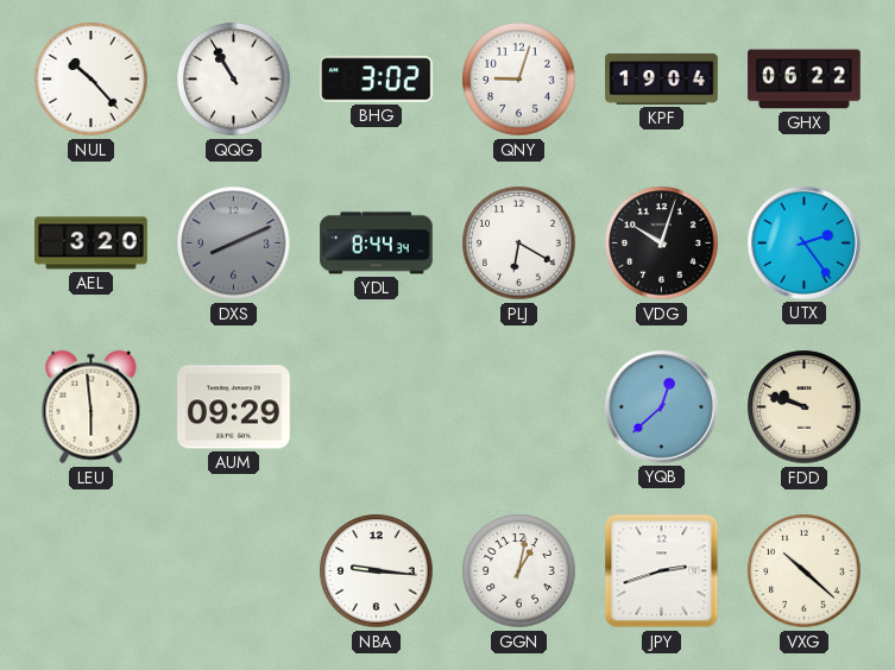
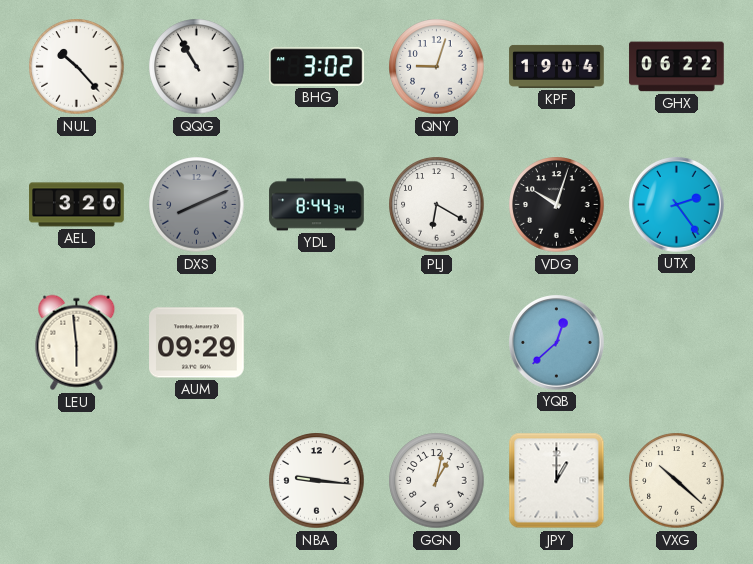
FDD: 9:48 -> none (805, 407)
JPY: 2:42 -> 1:00 (557, 481)
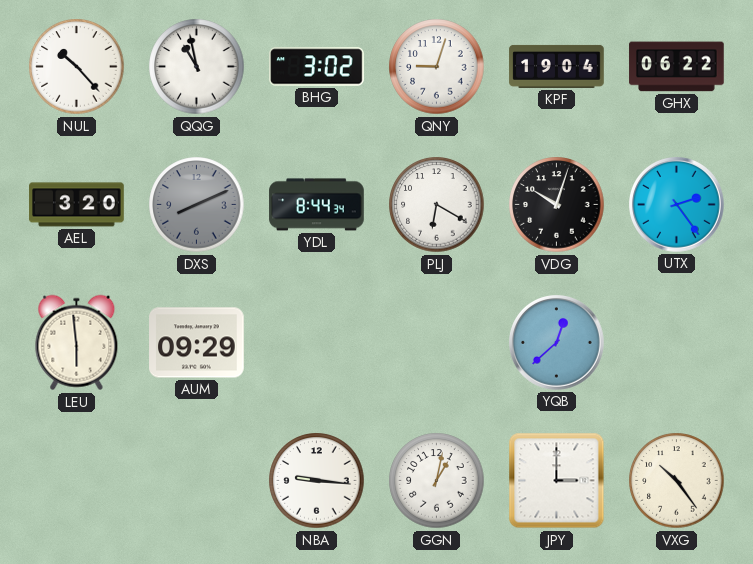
QQG: 10:55 -> 10:58 (197, 67)
JPY: 1:00 -> 3:00 (557, 481)
VXG: 10:22 -> 10:24 (677, 481)
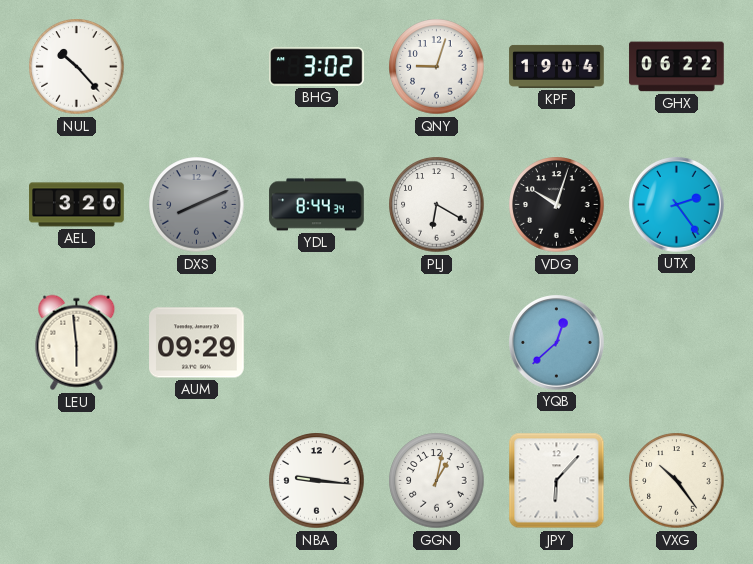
QQG: 10:58 -> none (197, 67)
JPY: 3:00 -> 6:07 (557, 481)
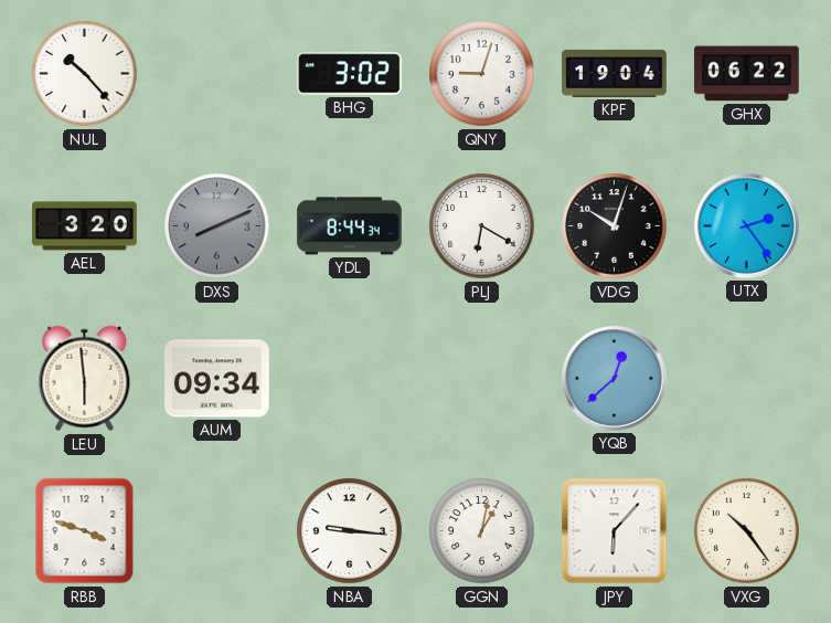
AUM: 09:29 -> 09:34 (217, 379)
RBB: none -> 3:48 (85, 531)
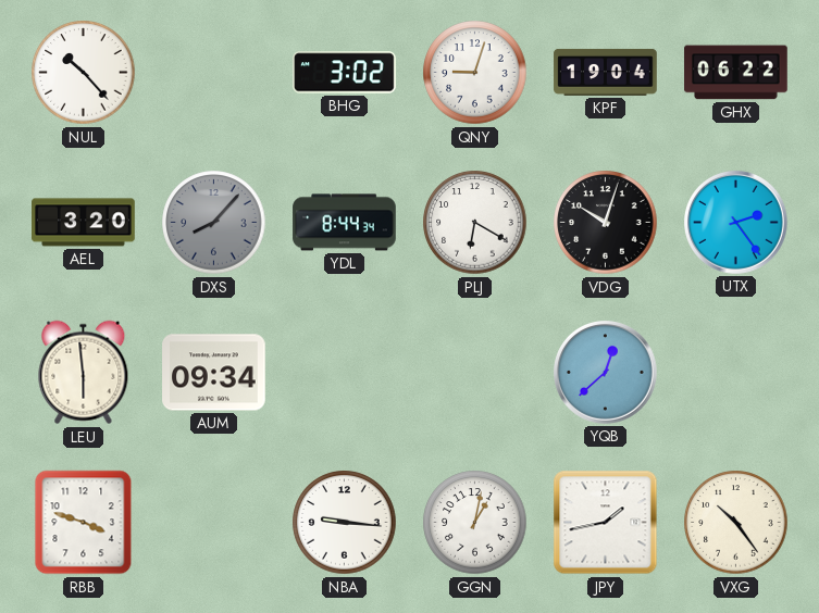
DXS: 8:11 -> 8:07 (214, 223)
JPY: 6:07 -> 1:43 (606, 523)
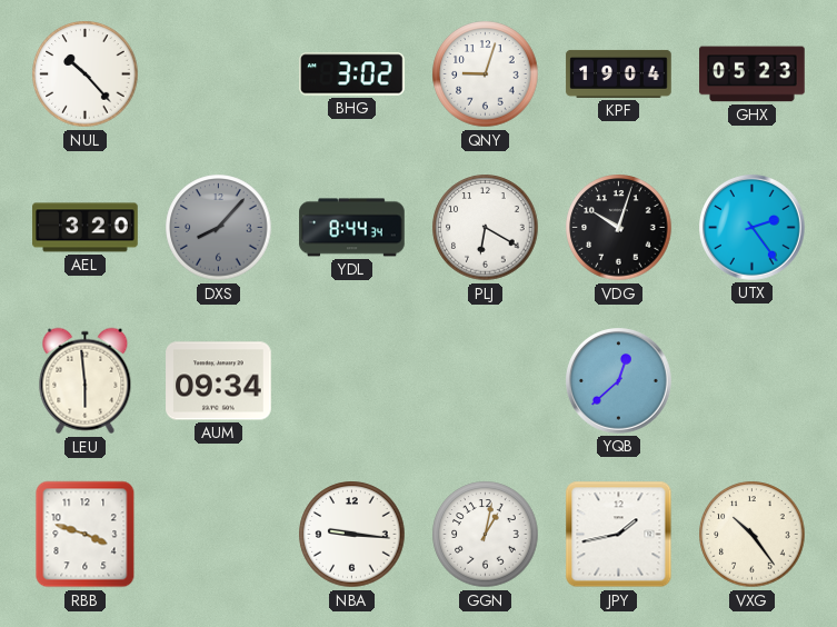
GHX: 06:22 -> 05:23 (753, 74)
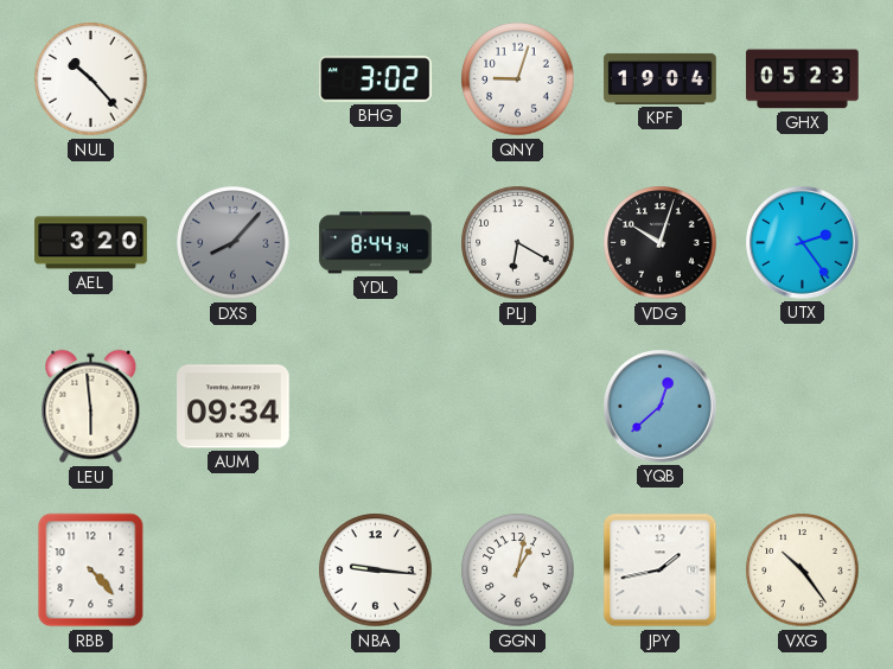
RBB: 3:48 -> 4:23 (91, 571)
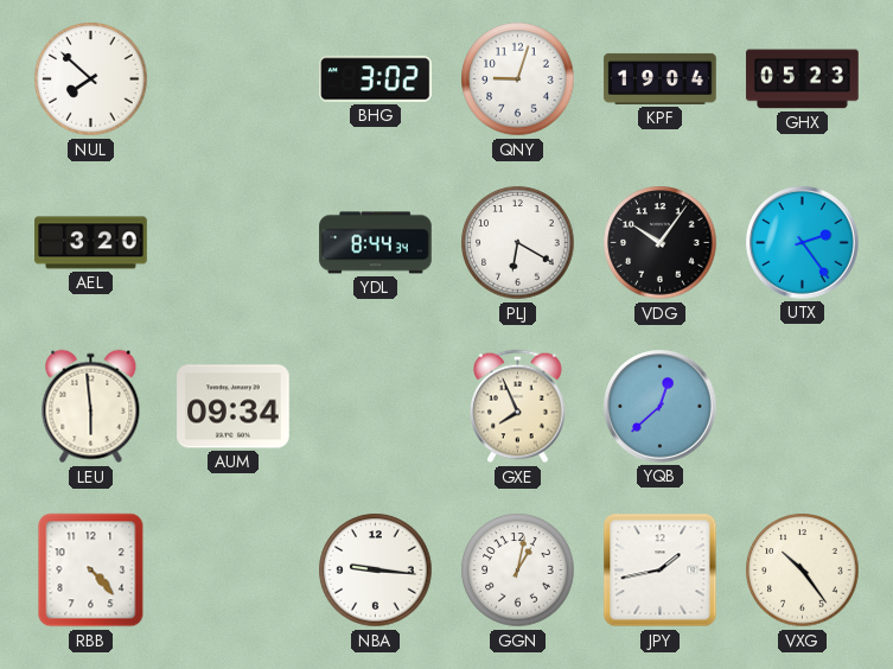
NUL: 10:23 -> 7:52 (91, 79)
DXS: 8:07 -> none (234, 243)
VDG: 10:03 -> 10:06 (661, 243)
GXE: none -> 7:56 (518, 407)
